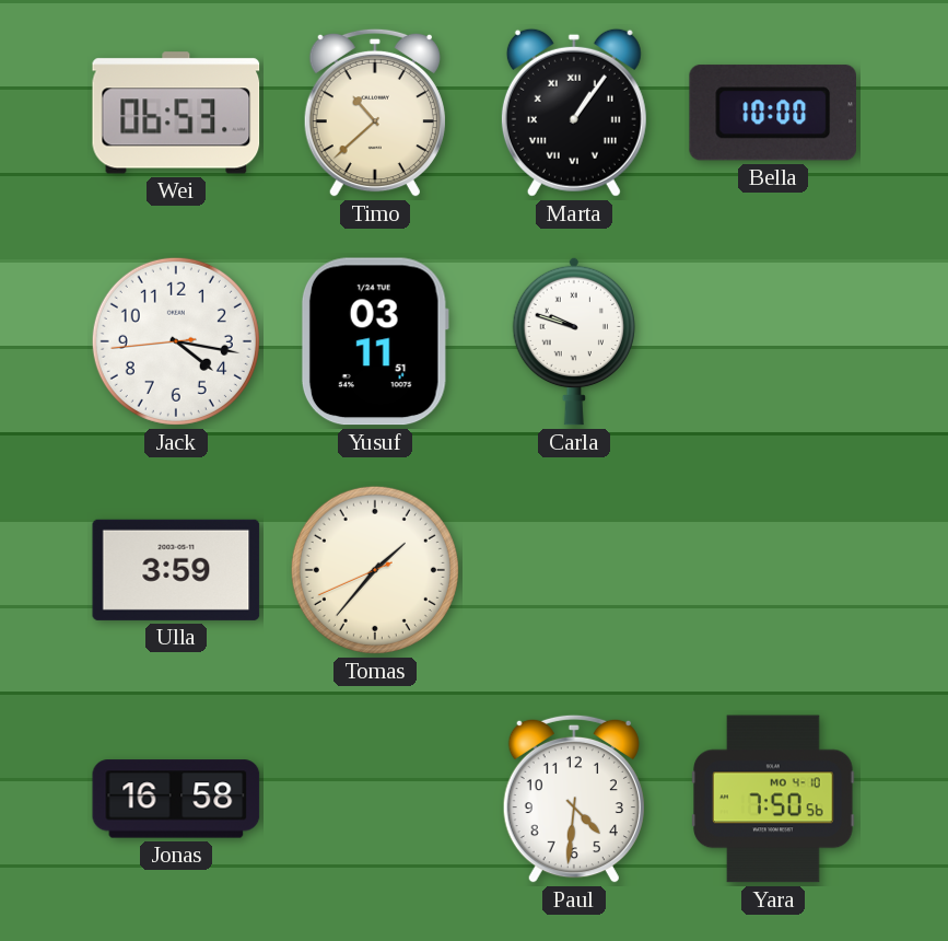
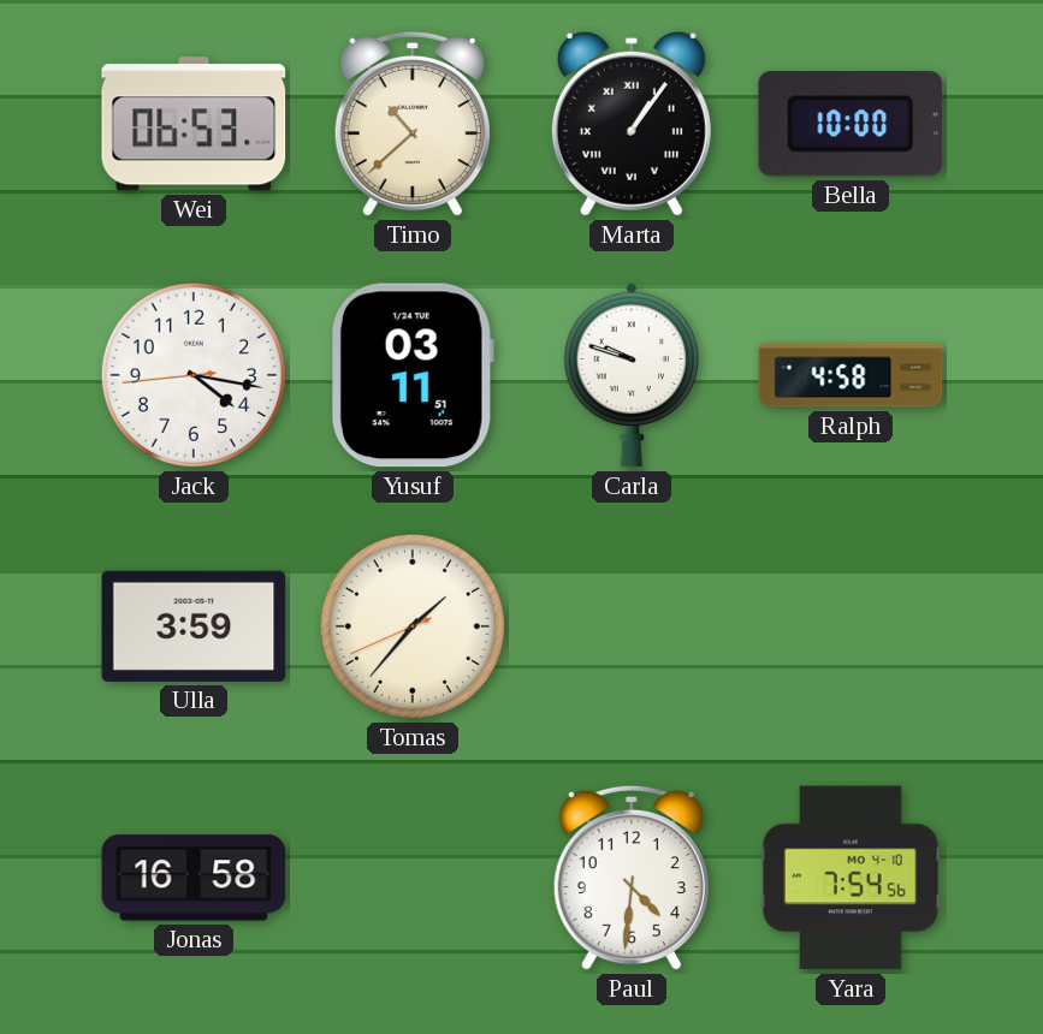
Ralph: none -> 4:58 (851, 375)
Yara: 7:50 -> 7:54 (851, 878)
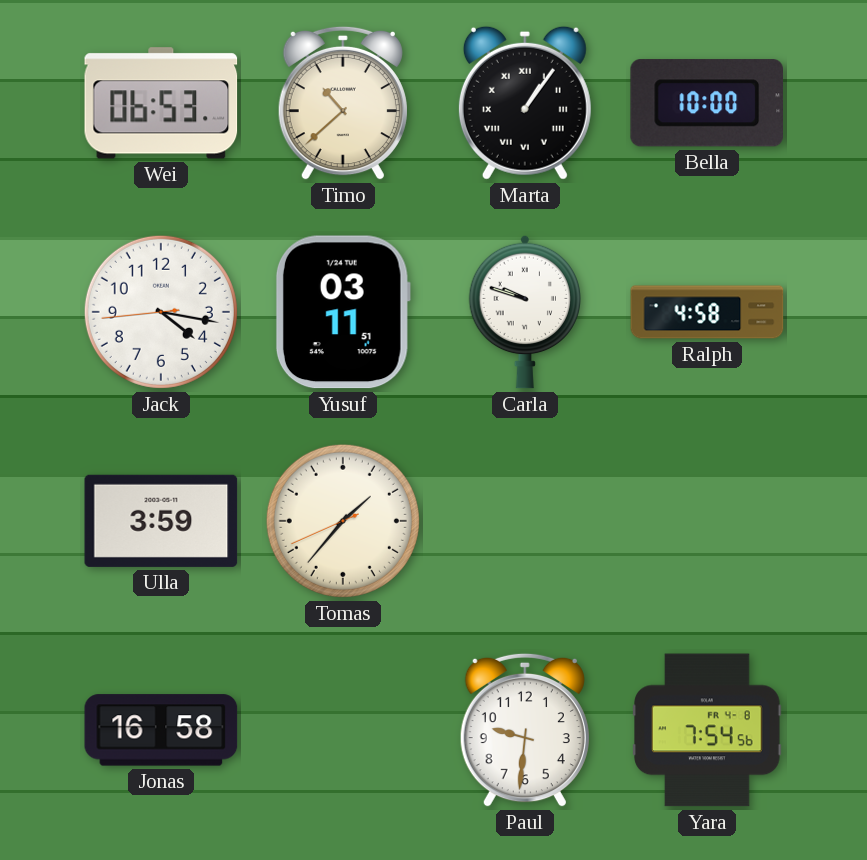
Paul: 4:31 -> 9:31 (525, 730)
Yara date: MO 4-10 -> FR 4-8 (707, 730)
